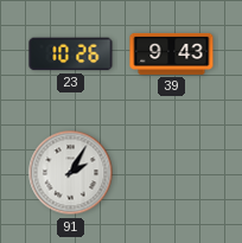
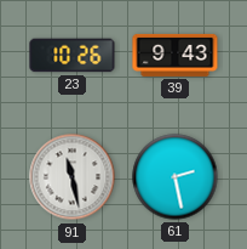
91: 2:05 -> 11:28 (73, 177)
61: none -> 2:28 (176, 177)
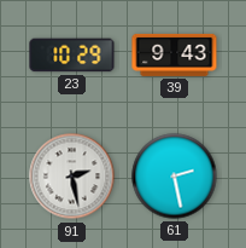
23: 10:26 -> 10:29 (72, 56)
91: 11:28 -> 2:28 (72, 177)
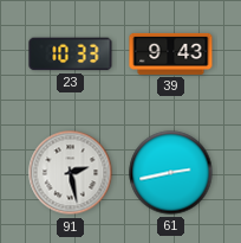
23: 10:29 -> 10:33 (71, 55)
61: 2:28 -> 2:43 (171, 173)
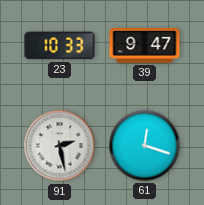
39: 9:43 -> 9:47 (145, 45)
61: 2:43 -> 12:18 (145, 146)
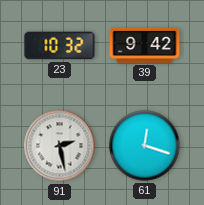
23: 10:33 -> 10:32 (60, 46)
39: 9:47 -> 9:42 (145, 45)
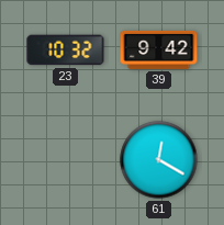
91: 2:28 -> none (60, 146)
61: 12:18 -> 12:20 (159, 160)
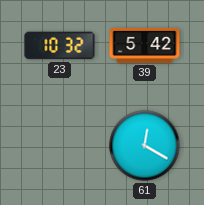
39: 9:42 -> 5:42 (145, 45)
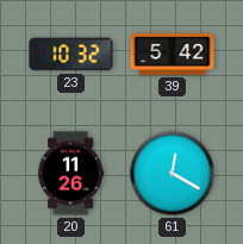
20: none -> 11:26 (71, 174)
